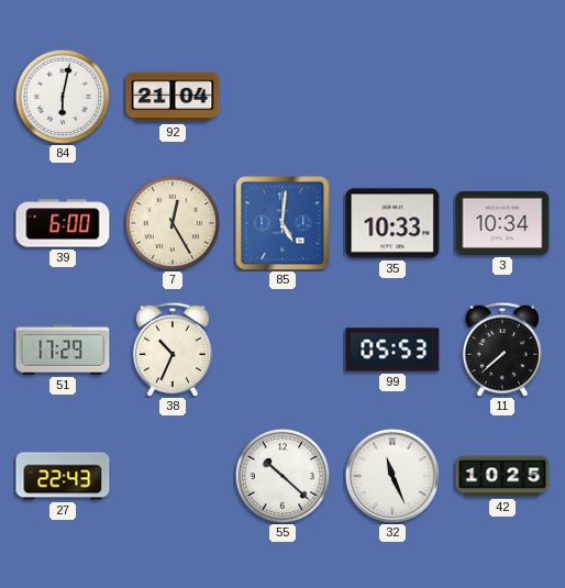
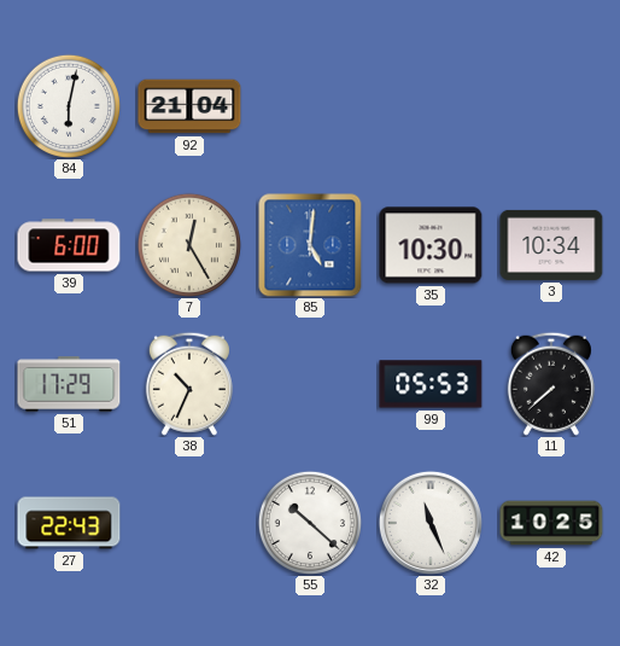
35: 10:33 -> 10:30 (431, 245)
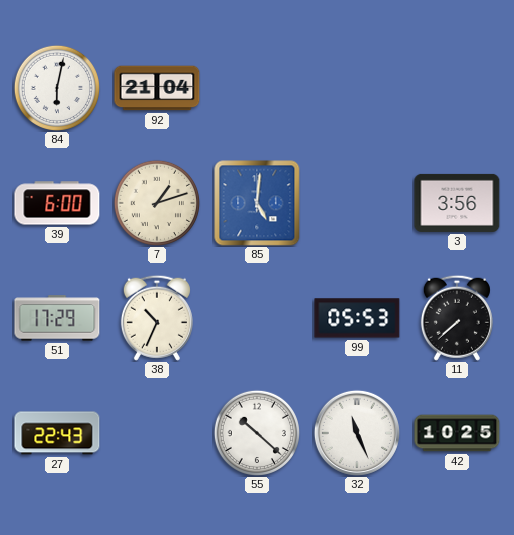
7: 12:25 -> 1:12 (156, 202)
35: 10:30 -> none (431, 245)
3: 10:34 -> 3:56 (457, 203)
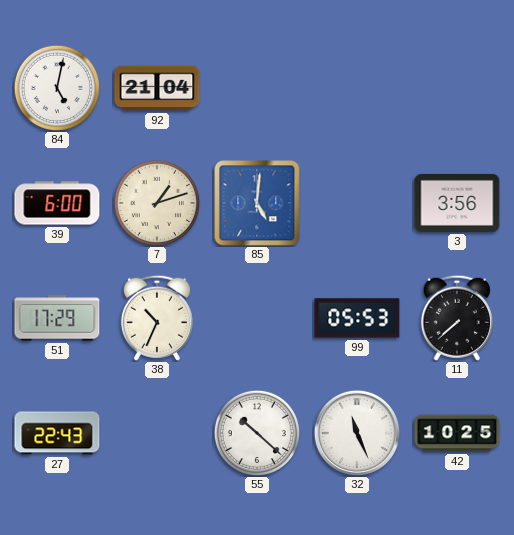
84: 6:02 -> 5:02 (56, 87)
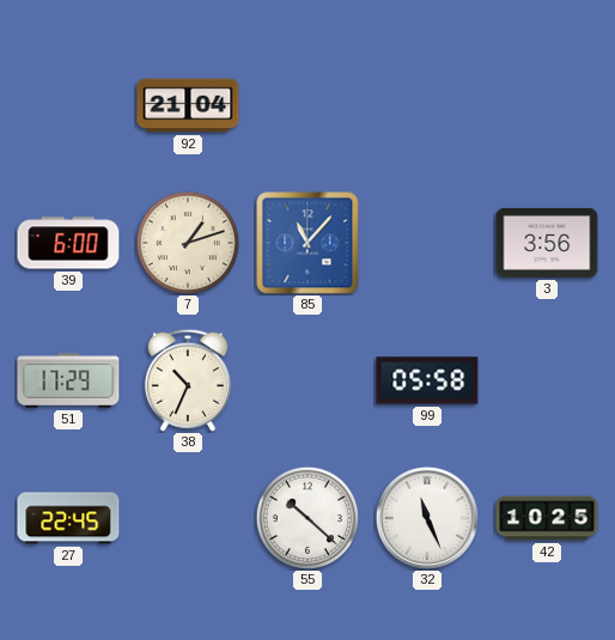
84: 5:02 -> none (56, 87)
85: 5:01 -> 11:07 (307, 243)
99: 05:53 -> 05:58 (427, 380)
11: 7:38 -> none (457, 318)
27: 22:43 -> 22:45 (68, 518)
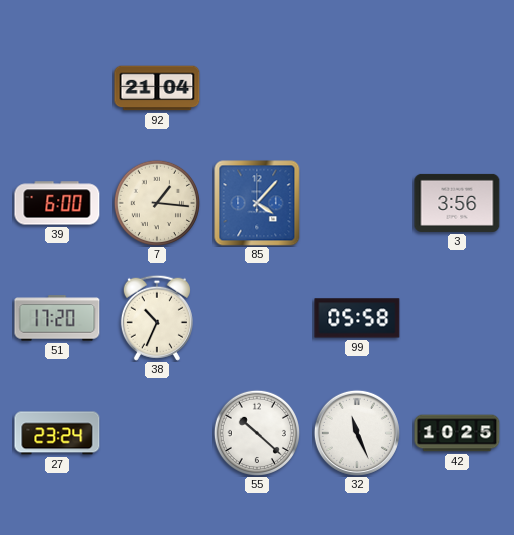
7: 1:12 -> 1:16 (156, 202)
85: 11:07 -> 4:07 (257, 203)
51: 17:29 -> 17:20 (57, 318)
27: 22:45 -> 23:24 (57, 433)
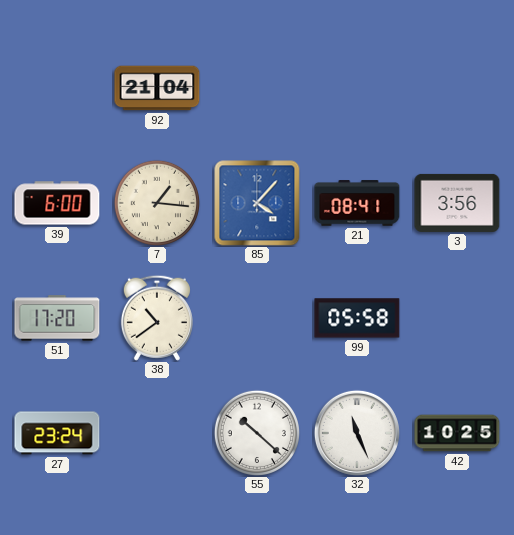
21: none -> 08:41 (357, 203)
38: 10:34 -> 10:39 (157, 318)
